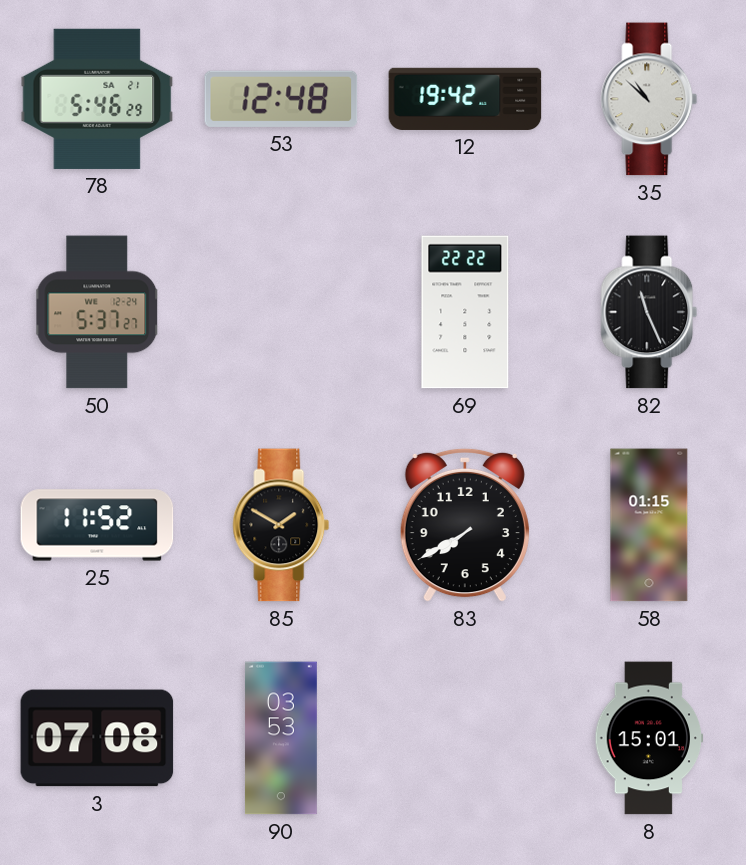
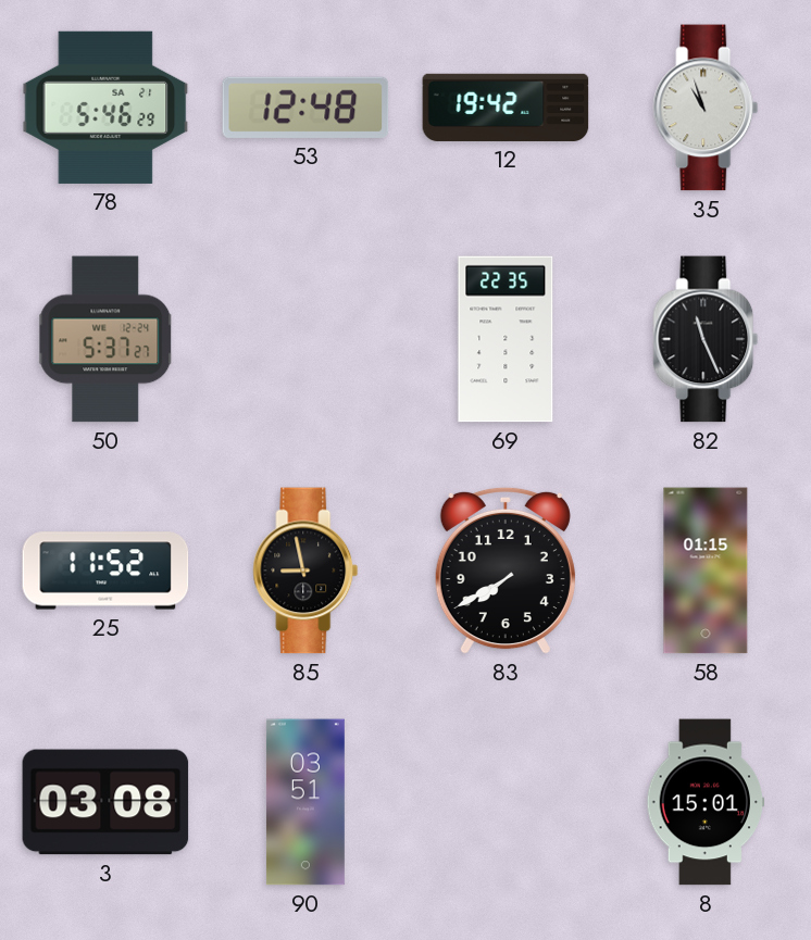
35: 10:52 -> 10:57 (706, 108)
69: 22:22 -> 22:35 (506, 339)
85: 1:50 -> 8:58 (305, 571)
3: 07:08 -> 03:08 (105, 802)
90: 03:53 -> 03:51 (305, 802)
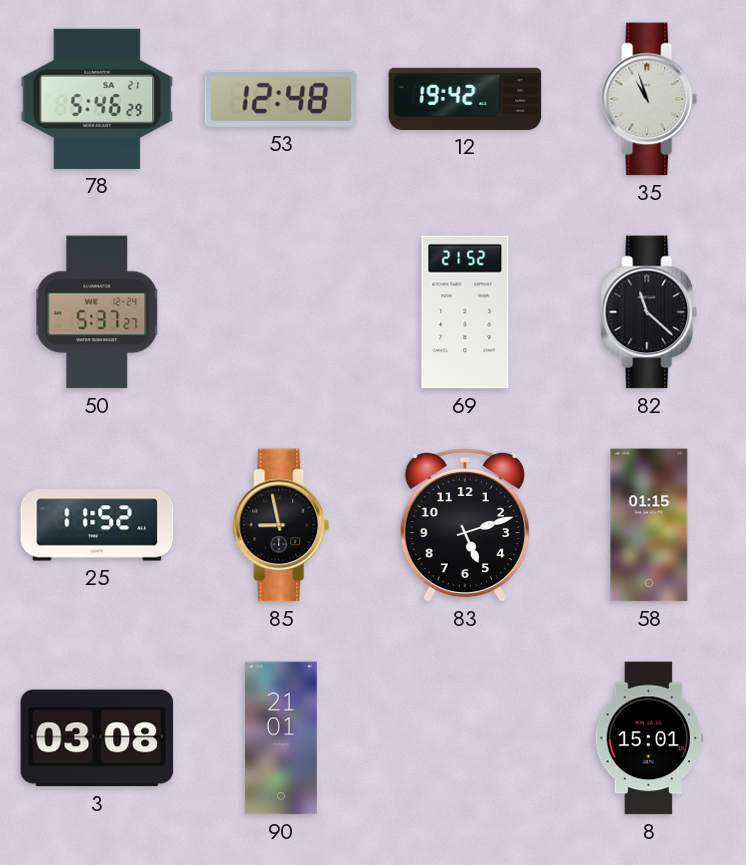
69: 22:35 -> 21:52 (465, 312)
82: 11:26 -> 11:22 (649, 312)
83: 7:40 -> 5:12 (465, 525)
90: 03:51 -> 21:01 (281, 738)
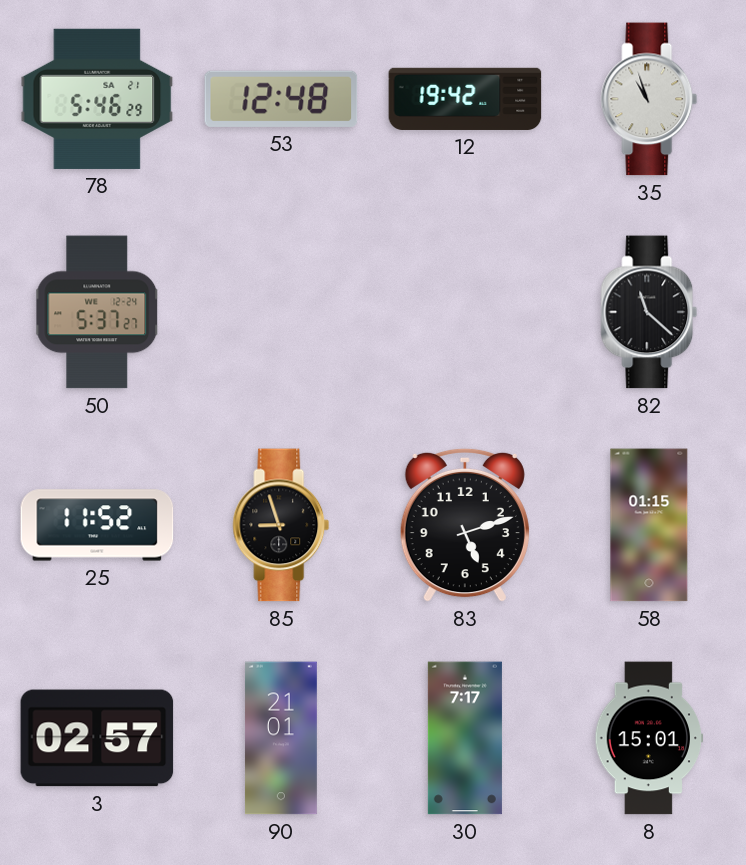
69: 21:52 -> none (465, 312)
85: 8:58 -> 8:57 (281, 525)
3: 03:08 -> 02:57 (97, 738)
30: none -> 7:17 (465, 738)
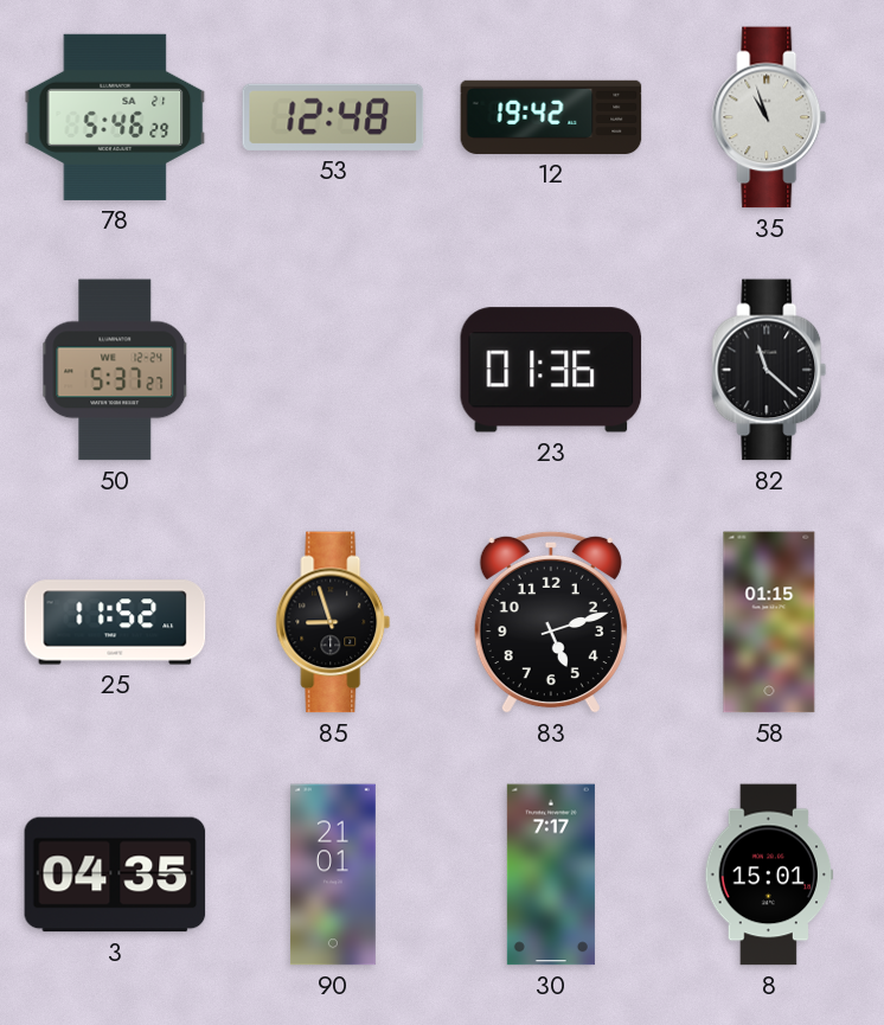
23: none -> 01:36 (551, 370)
3: 02:57 -> 04:35 (115, 875)
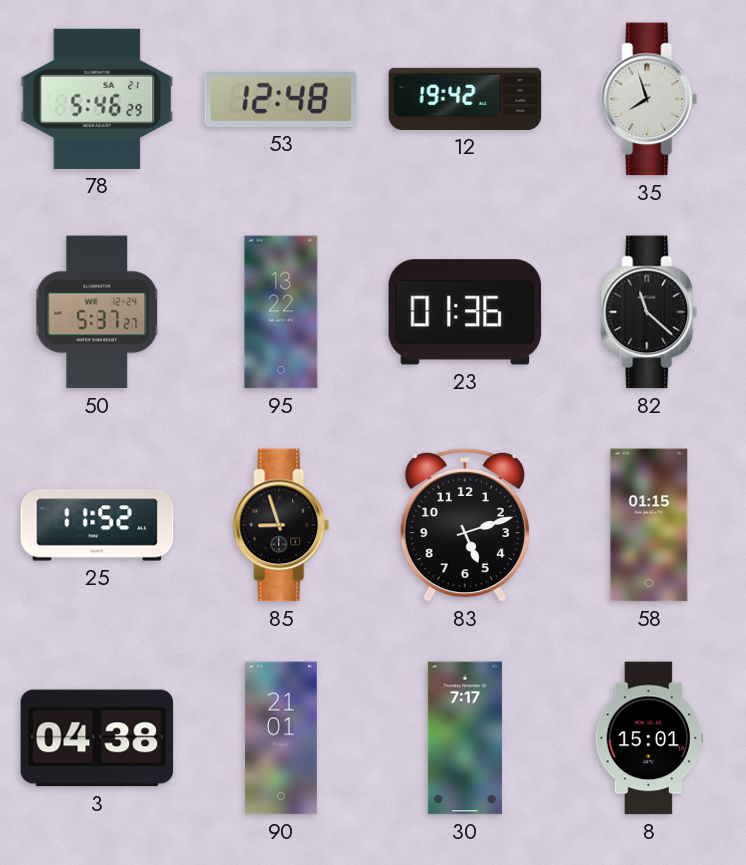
35: 10:57 -> 7:57 (649, 99)
95: none -> 13:22 (281, 312)
3: 04:35 -> 04:38 (97, 738)
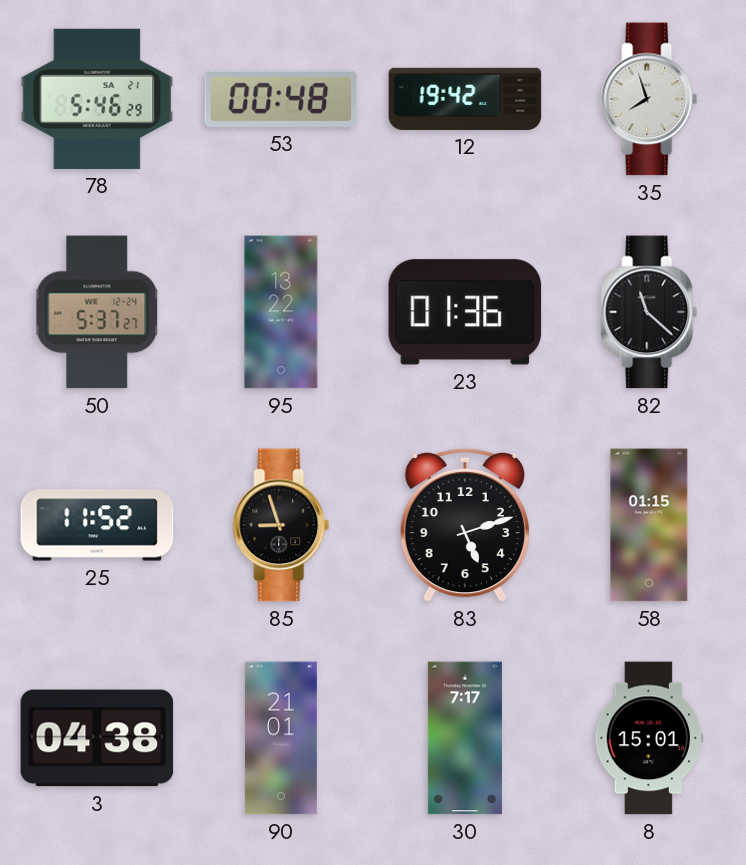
53: 12:48 -> 00:48 (281, 99)
